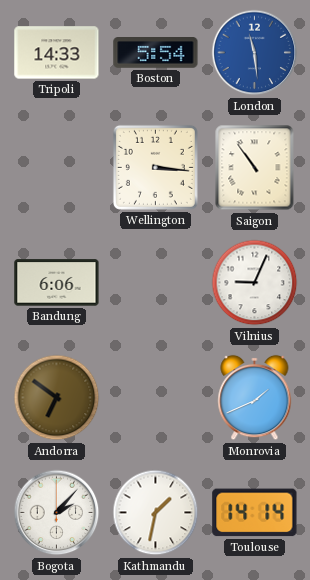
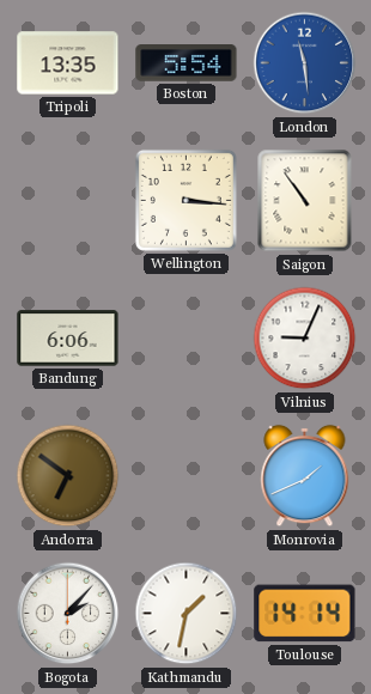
Tripoli: 14:33 -> 13:35 (68, 63)
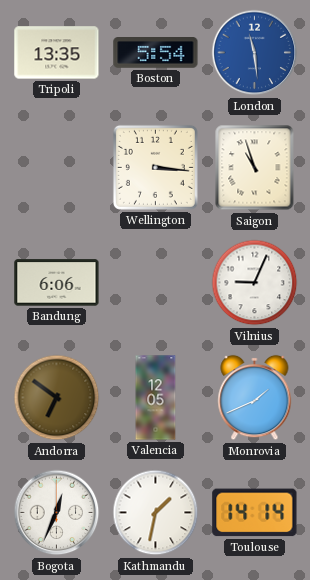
Saigon: 10:54 -> 10:57 (255, 168)
Valencia: none -> 12:05 (156, 398)
Bogota: 2:07 -> 12:34 (57, 513)
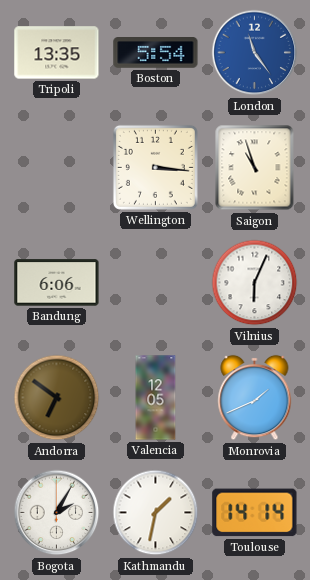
London: 11:29 -> 11:24 (255, 53)
Vilnius: 9:04 -> 6:04 (255, 283)
Bogota: 12:34 -> 2:05 (57, 513)
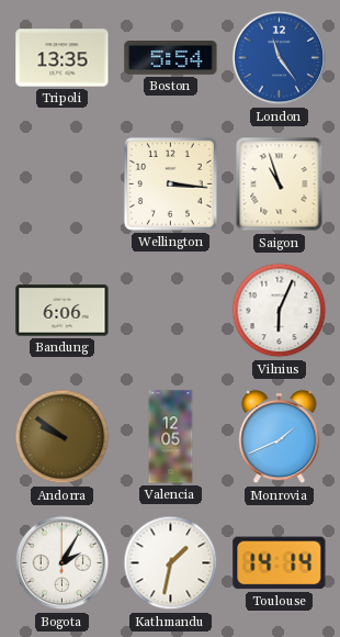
Andorra: 6:51 -> 9:51 (63, 437)
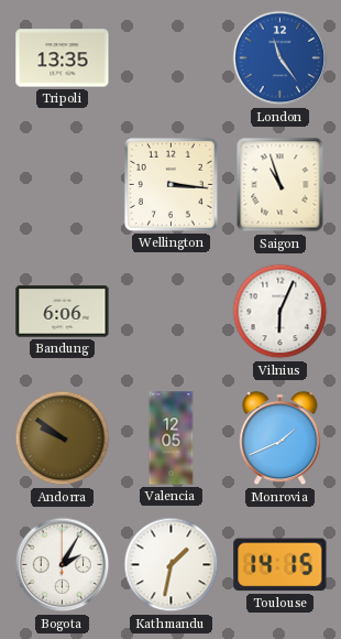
Boston: 5:54 -> none (171, 58)
Toulouse: 14:14 -> 14:15 (280, 565)
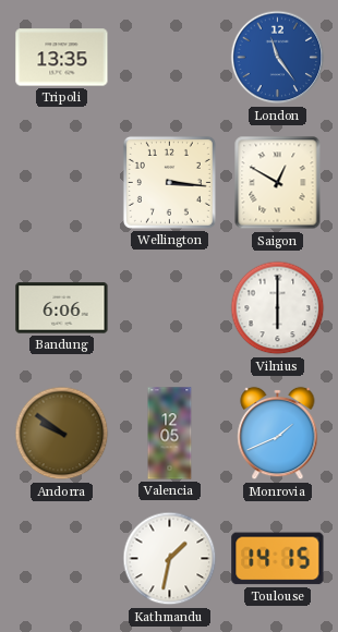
Saigon: 10:57 -> 12:50 (278, 183)
Vilnius: 6:04 -> 6:00 (278, 308)
Bogota: 2:05 -> none (63, 565)
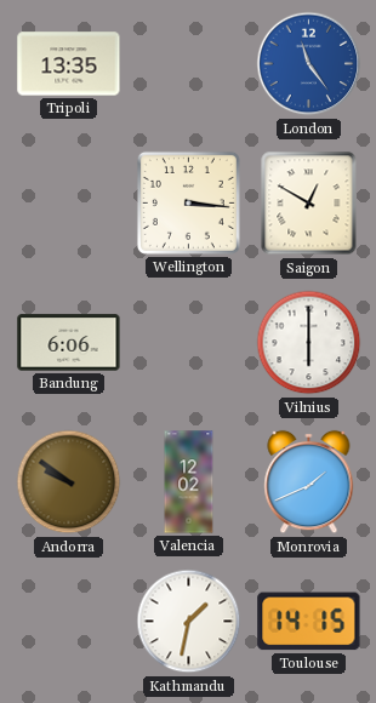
Valencia: 12:05 -> 12:02 (189, 482)
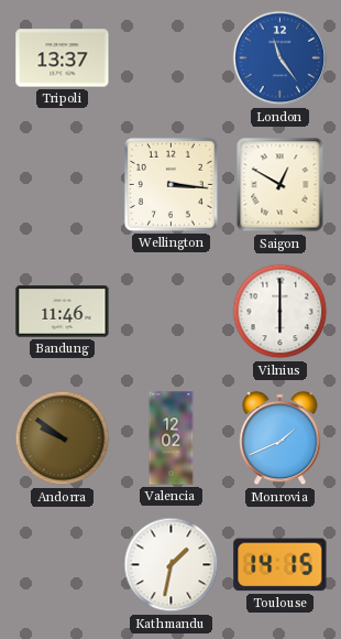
Tripoli: 13:35 -> 13:37 (63, 58)
Bandung: 6:06 -> 11:46 (63, 312)
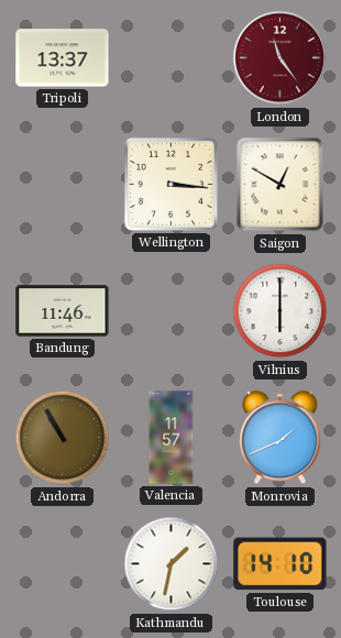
London dial: blue -> burgundy (280, 58)
Andorra: 9:51 -> 10:55 (63, 438)
Valencia: 12:02 -> 11:57 (172, 438)
Toulouse: 14:15 -> 14:10 (280, 564)
